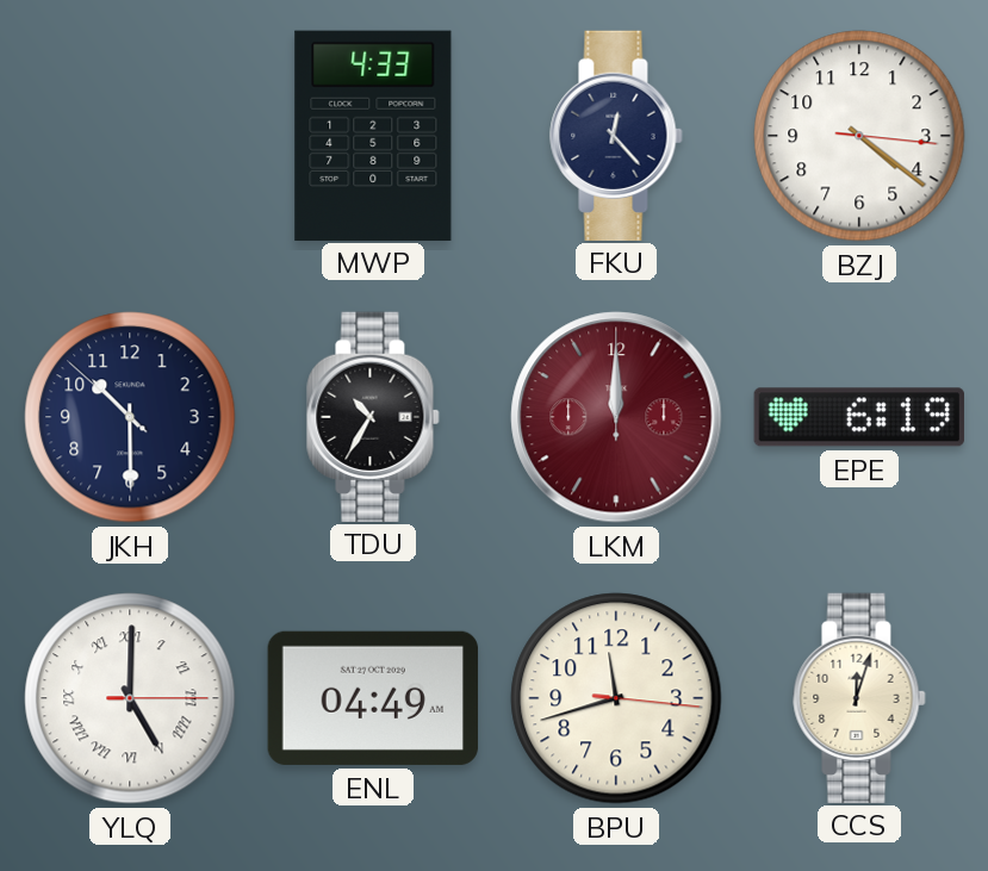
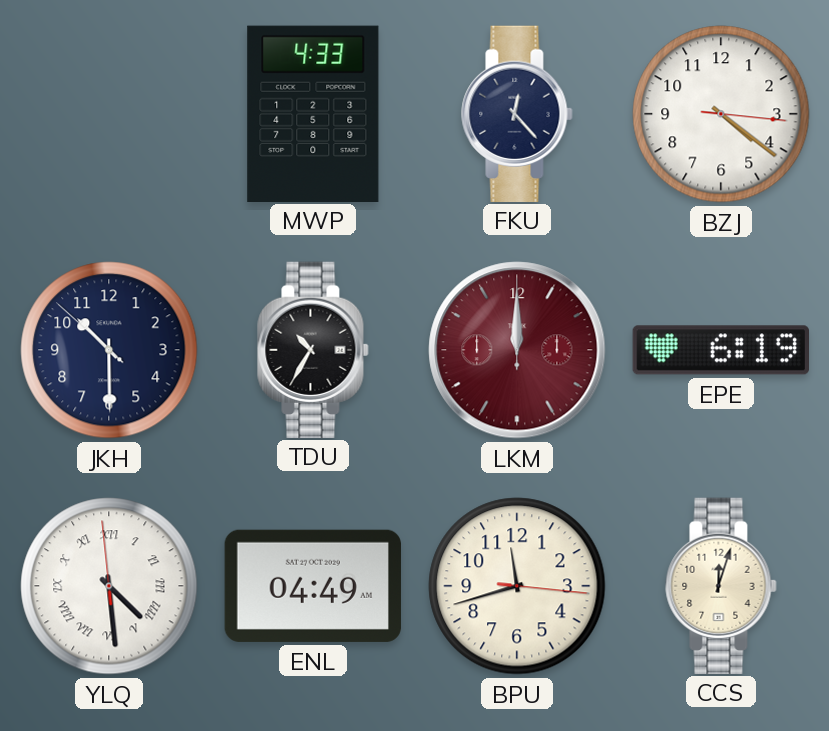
YLQ: 5:00 -> 4:28 (109, 586)
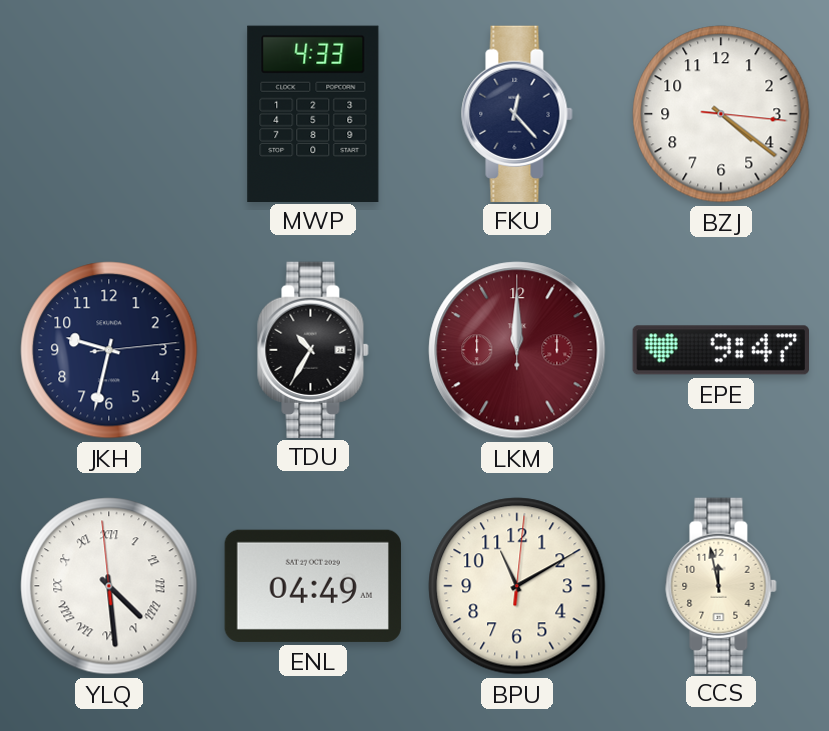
JKH: 10:29 -> 9:32 (109, 350)
EPE: 6:19 -> 9:47 (720, 350)
BPU: 11:42 -> 11:10 (517, 586)
CCS: 12:03 -> 11:58 (721, 585)
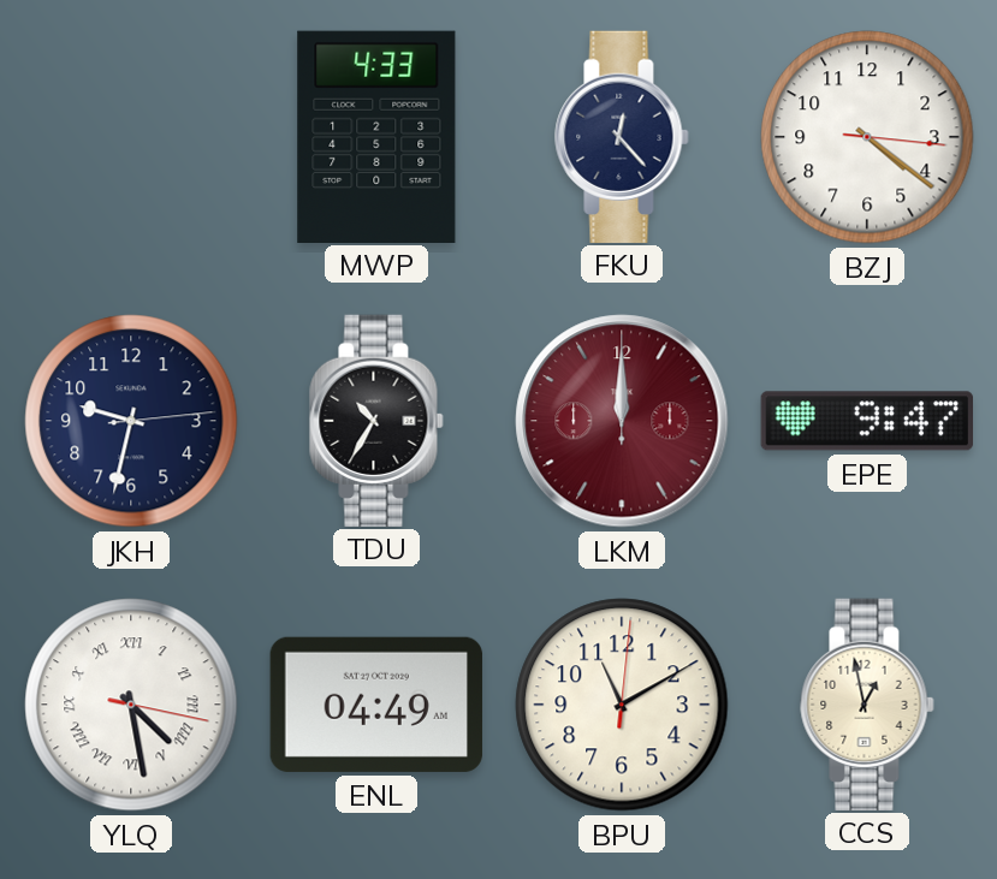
YLQ: 4:28:59 -> 4:28:17 (131, 705)
CCS: 11:58 -> 12:58 (867, 703)
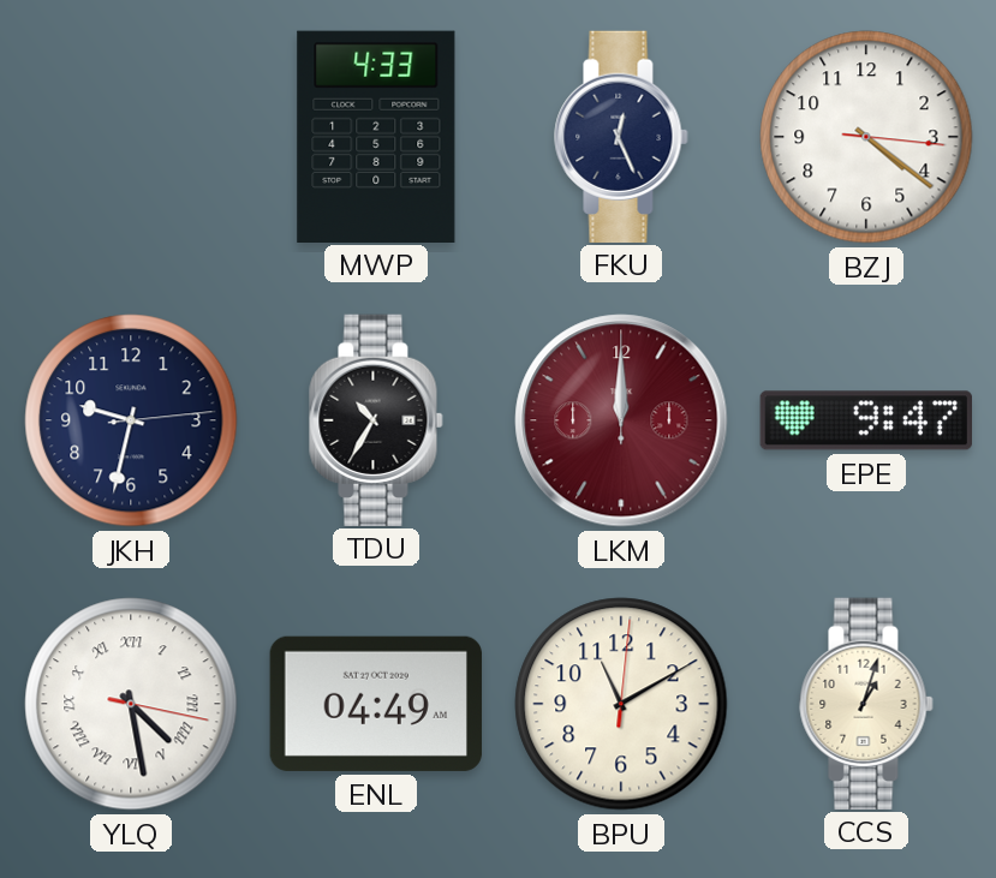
FKU: 12:23 -> 12:26 (621, 136)
CCS: 12:58 -> 1:03 (866, 703)
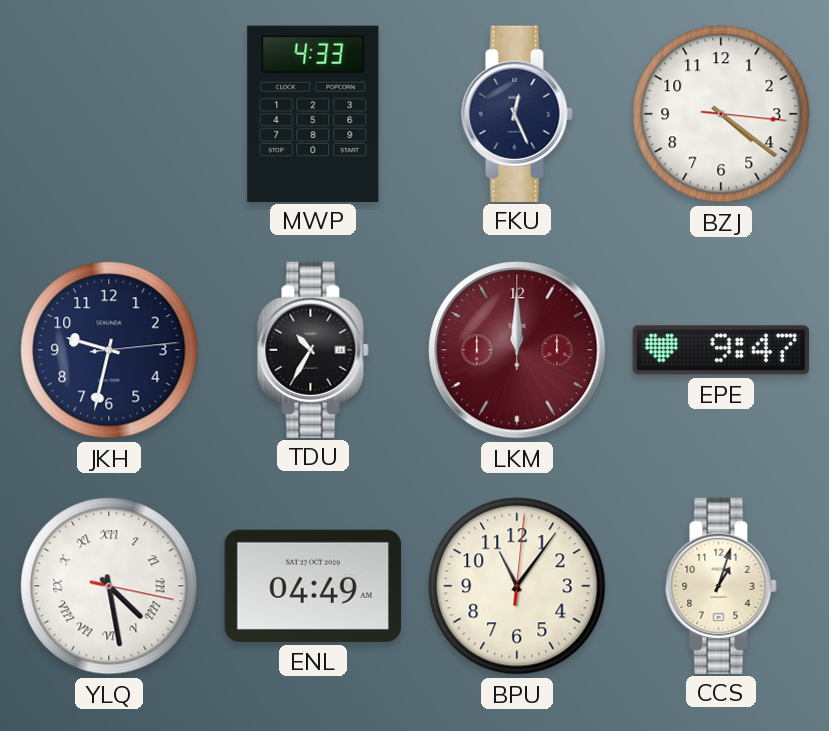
BPU: 11:10 -> 11:06 (517, 586)
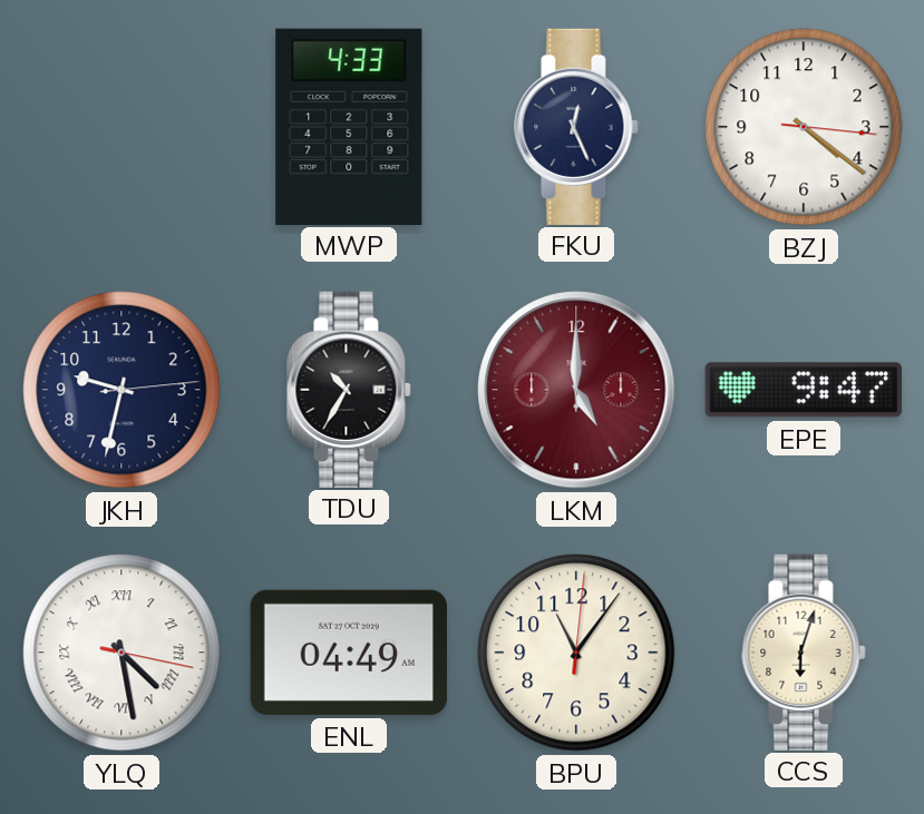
LKM: 12:00 -> 5:00 (576, 390)
CCS: 1:03 -> 6:03 (804, 651)
